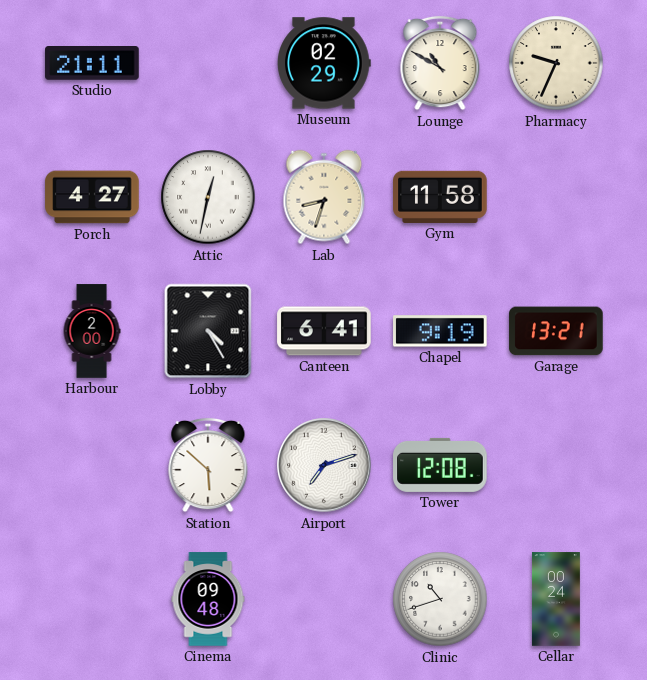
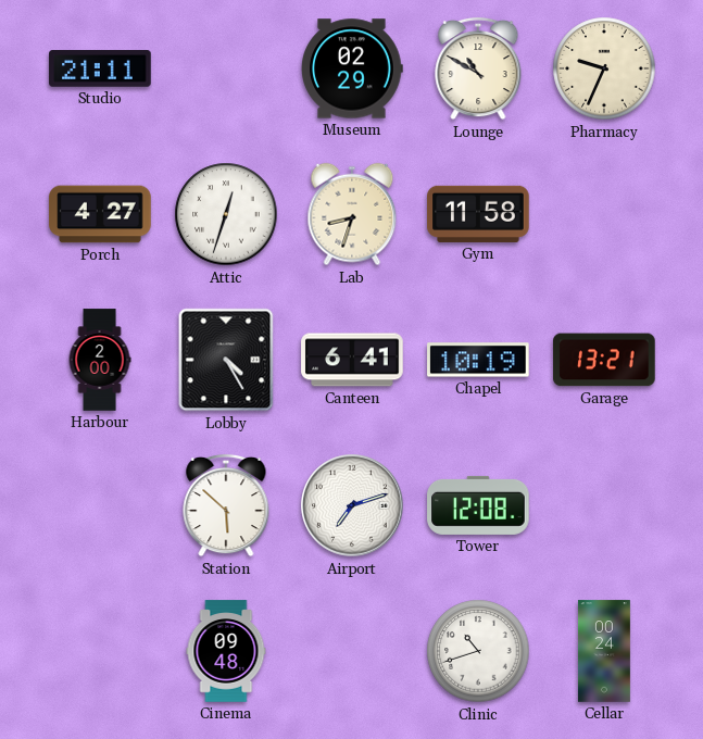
Attic: 12:32 -> 12:33 (226, 214)
Chapel: 9:19 -> 10:19 (478, 360)
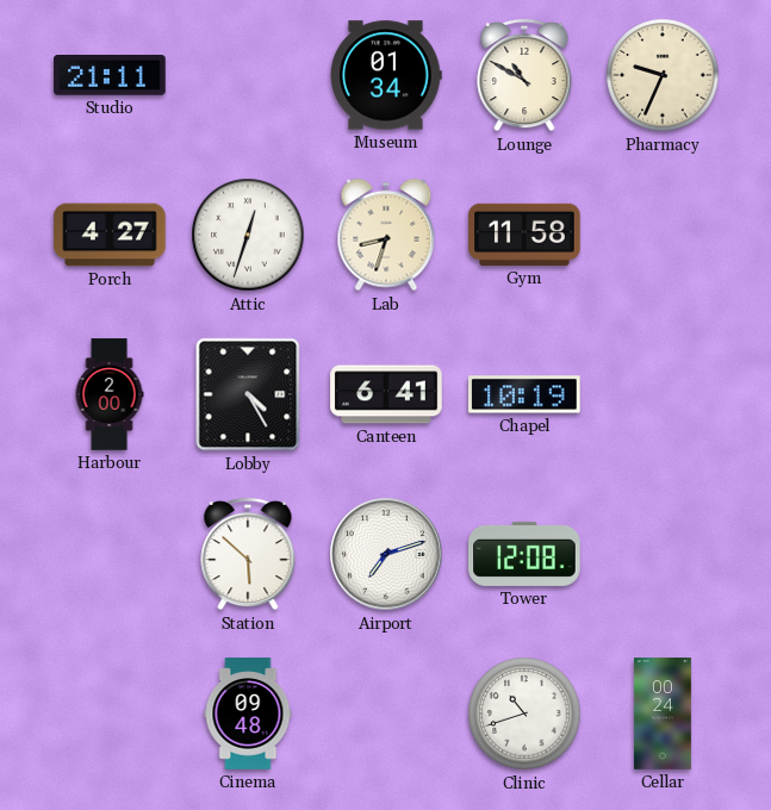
Museum: 02:29 -> 01:34 (386, 75)
Garage: 13:21 -> none (604, 360)
